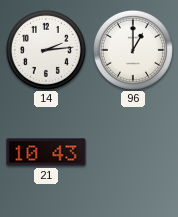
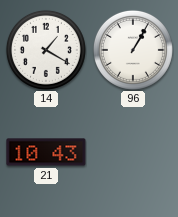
14: 2:14 -> 1:20 (46, 50)
96: 1:00 -> 1:05 (133, 50)
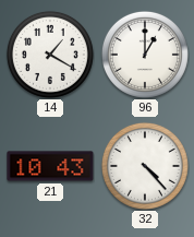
96: 1:05 -> 1:00 (145, 55)
32: none -> 4:23 (145, 166)
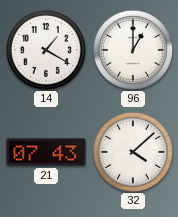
21: 10:43 -> 07:43 (46, 152)
32: 4:23 -> 4:08 (133, 152)
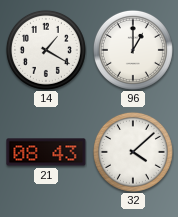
21: 07:43 -> 08:43 (46, 152)
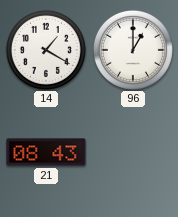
32: 4:08 -> none (133, 152)
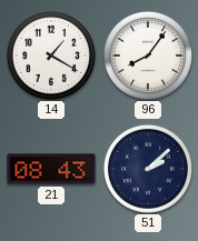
96: 1:00 -> 8:06 (148, 56)
51: none -> 2:08 (148, 169)
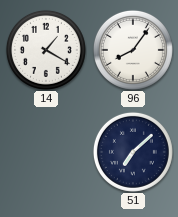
21: 08:43 -> none (51, 169)
51: 2:08 -> 7:08 (133, 152)
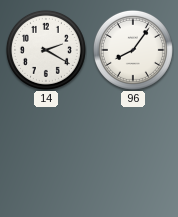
14: 1:20 -> 2:20 (46, 50)
51: 7:08 -> none (133, 152)
